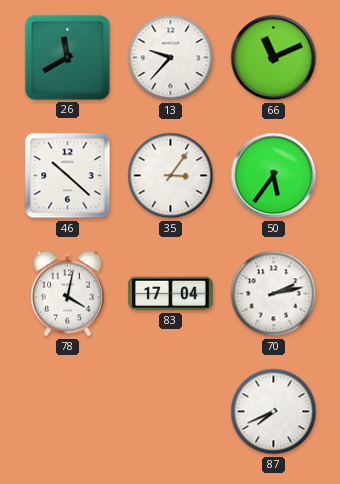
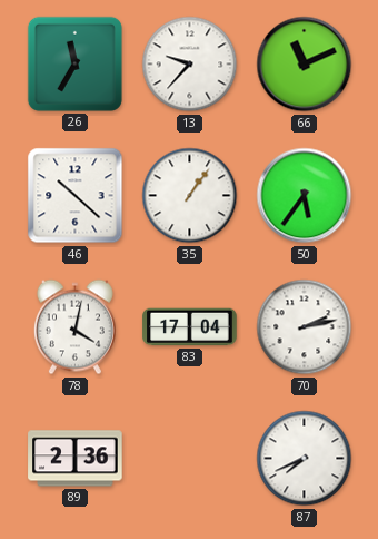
26: 11:40 -> 11:35 (74, 63)
35: 3:06 -> 1:06 (190, 196)
89: none -> 2:36 (76, 459)
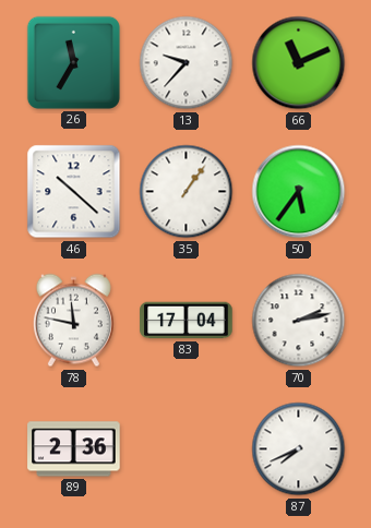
78: 4:02 -> 11:47 (73, 321)
